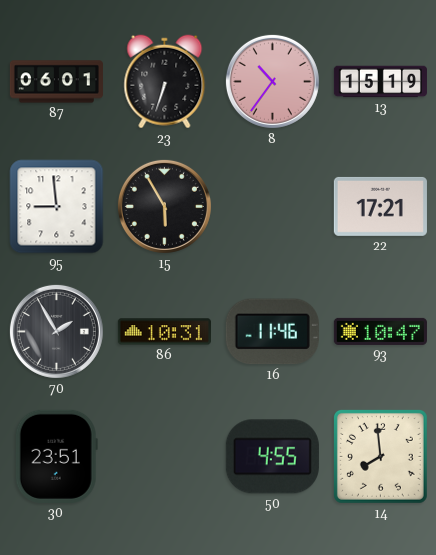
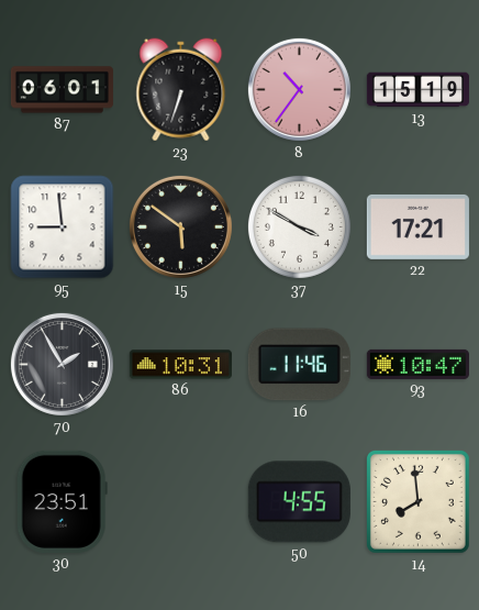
15: 5:55 -> 5:51 (180, 226)
37: none -> 3:50 (299, 226)
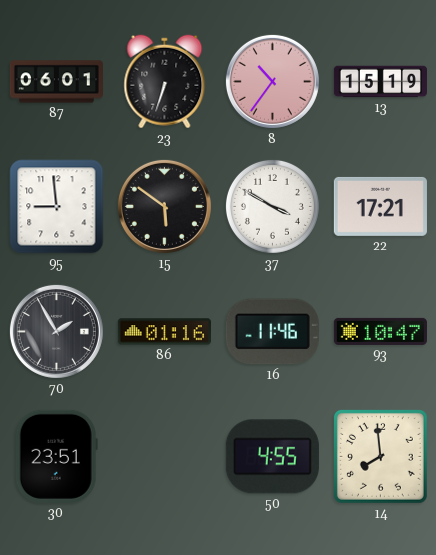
86: 10:31 -> 01:16 (164, 332)
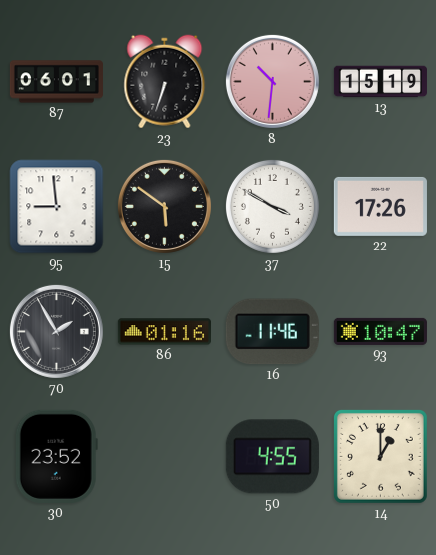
8: 10:36 -> 10:31 (272, 81)
22: 17:21 -> 17:26 (380, 206)
30: 23:51 -> 23:52 (56, 456)
14: 7:59 -> 1:00 (380, 456)
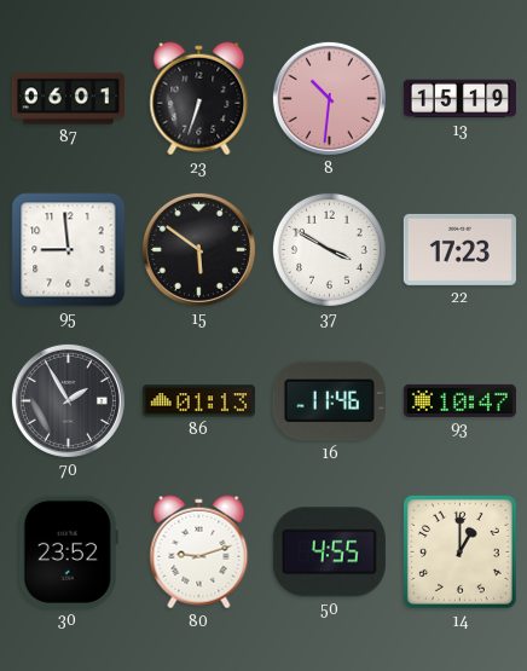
22: 17:26 -> 17:23 (459, 249)
86: 01:16 -> 01:13 (198, 401)
80: none -> 9:12 (199, 553)
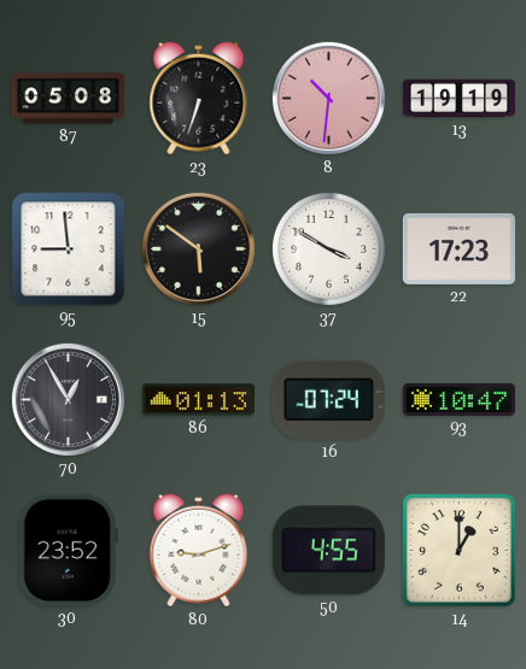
87: 06:01 -> 05:08 (68, 99)
13: 15:19 -> 19:19 (458, 99)
70: 1:55 -> 12:55 (68, 399)
16: 11:46 -> 07:24 (328, 400)
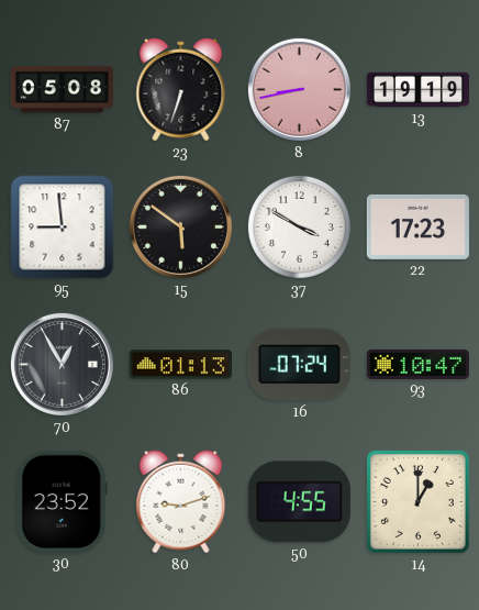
8: 10:31 -> 8:43 (299, 89)
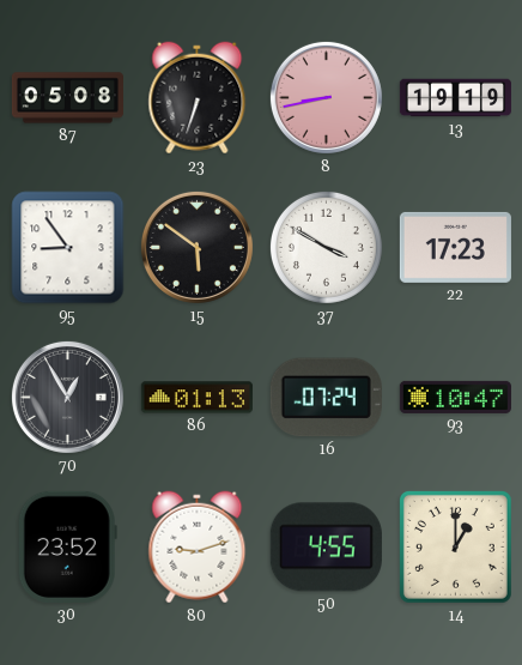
95: 8:59 -> 8:54 (68, 248)
